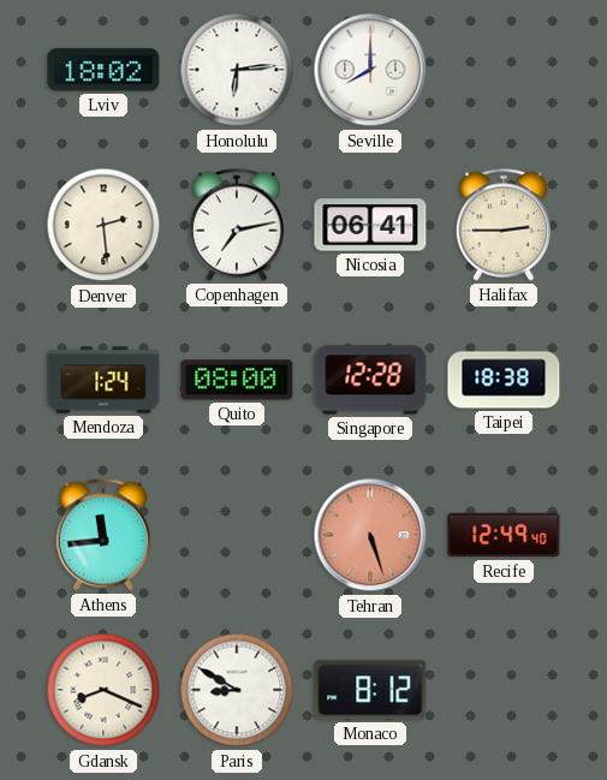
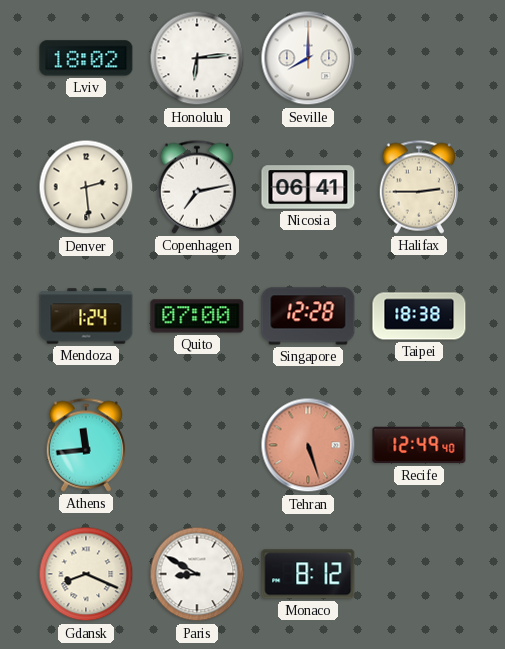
Quito: 08:00 -> 07:00 (197, 316)
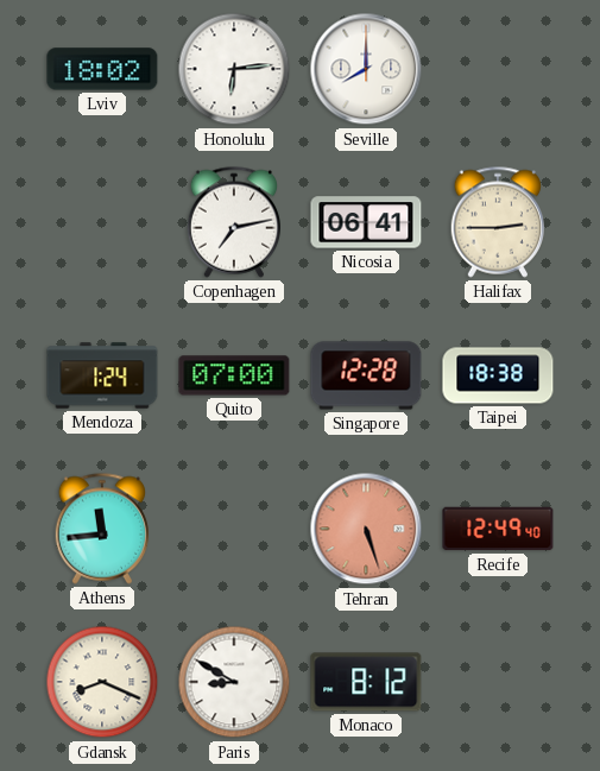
Denver: 2:29 -> none (86, 187)
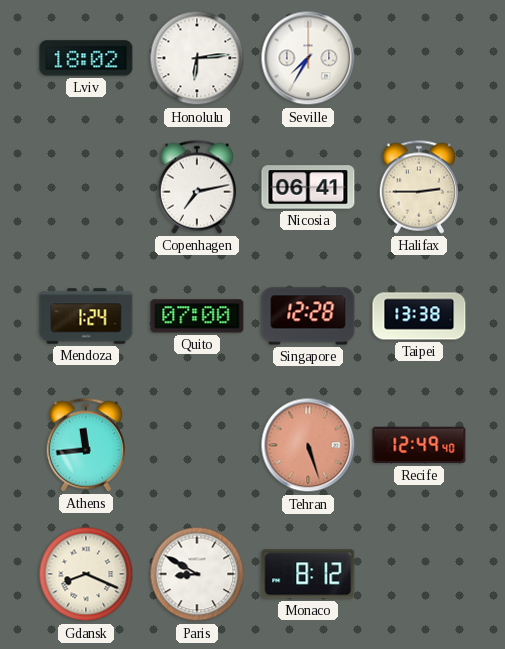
Seville: 8:00 -> 7:35 (308, 58)
Taipei: 18:38 -> 13:38 (419, 316)
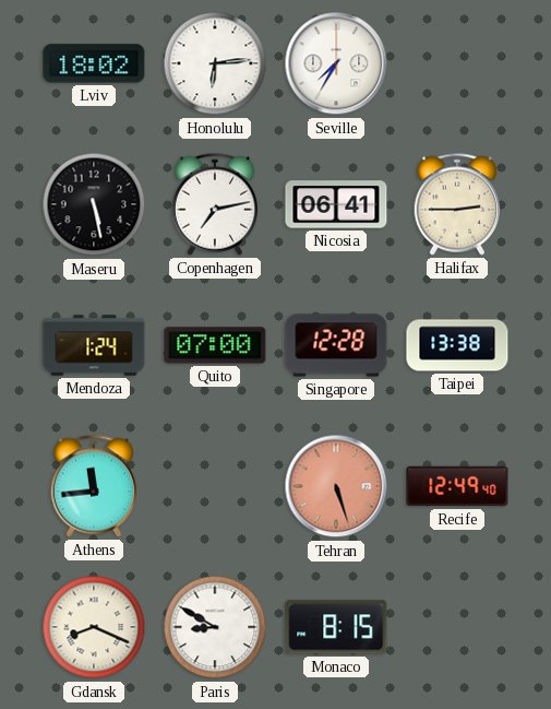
Maseru: none -> 5:28 (94, 204)
Monaco: 8:12 -> 8:15 (336, 627)
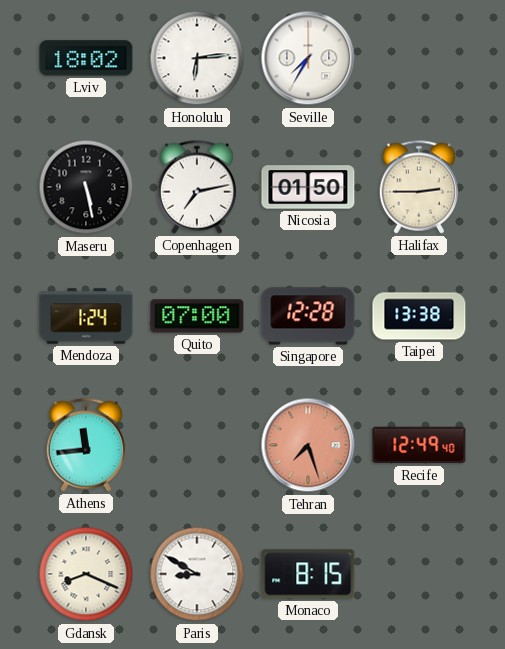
Nicosia: 06:41 -> 01:50 (308, 187)
Tehran: 5:27 -> 7:27 (308, 445)
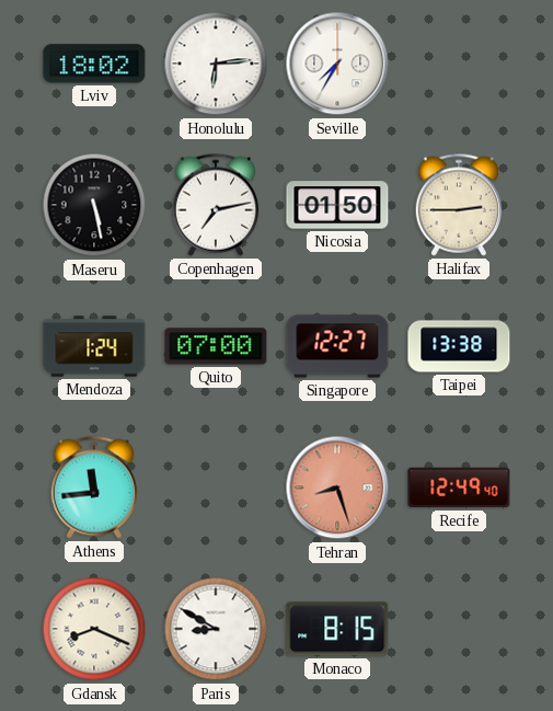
Singapore: 12:28 -> 12:27 (337, 346)
Tehran: 7:27 -> 8:27 (337, 488)
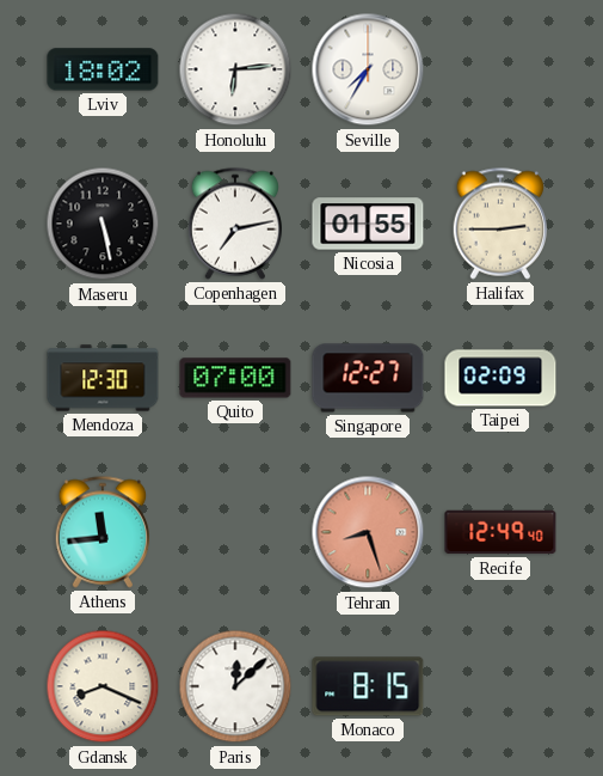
Nicosia: 01:50 -> 01:55 (368, 224)
Mendoza: 1:24 -> 12:30 (103, 378)
Taipei: 13:38 -> 02:09 (500, 378)
Paris: 8:50 -> 12:08 (235, 686)
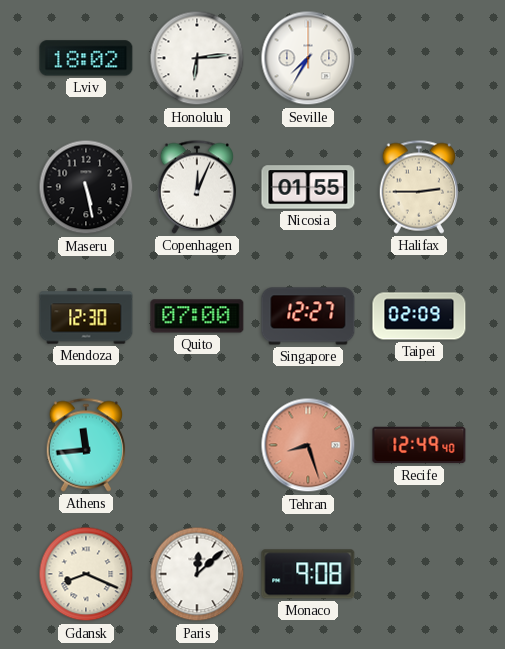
Copenhagen: 7:13 -> 12:04 (196, 187)
Monaco: 8:15 -> 9:08 (308, 574)
